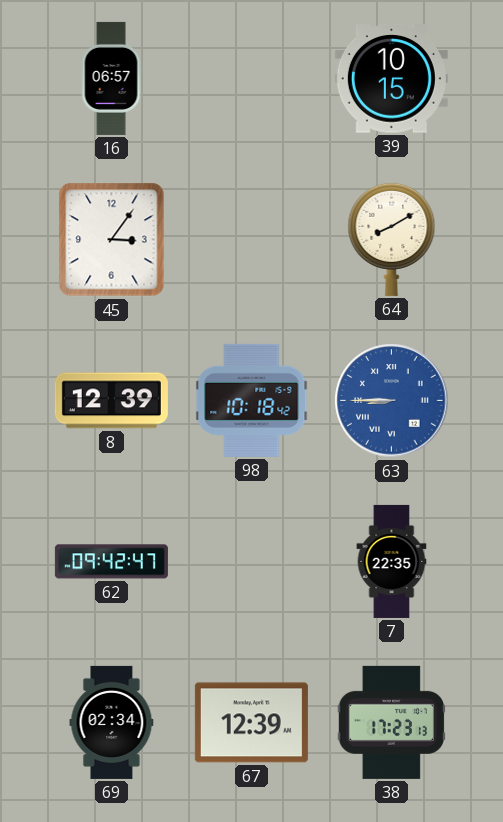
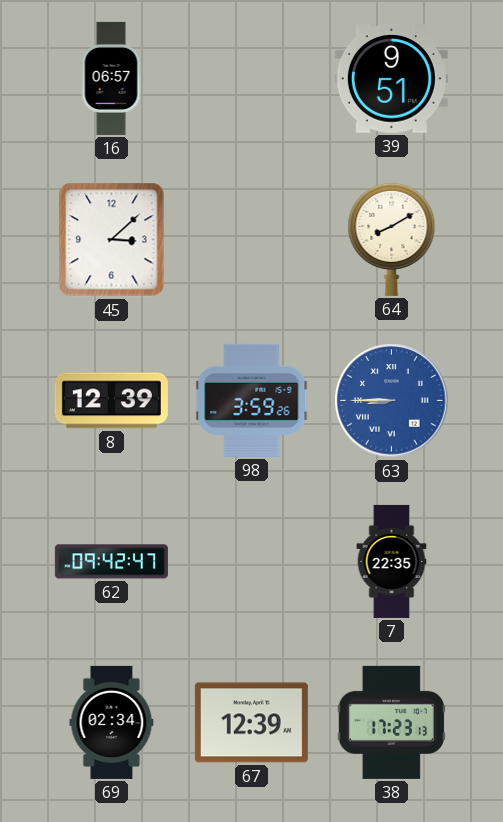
39: 10:15 -> 9:51 (391, 79)
45: 3:06 -> 3:08 (112, 240)
98: 10:18 -> 3:59 (252, 400)
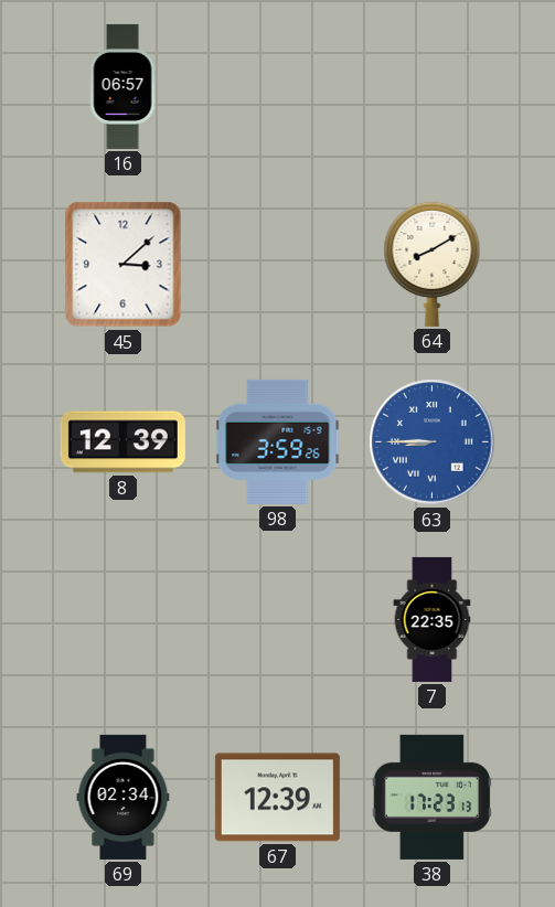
39: 9:51 -> none (391, 79)
62: 09:42 -> none (111, 562)
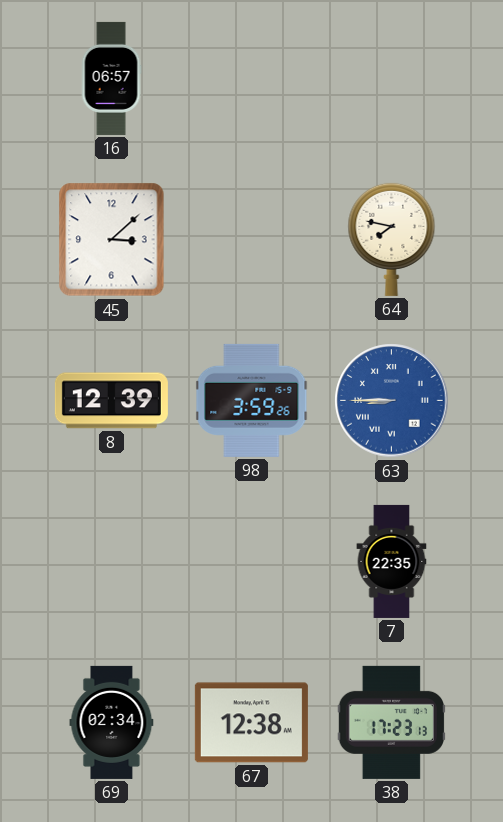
64: 8:10 -> 7:47 (392, 239)
67: 12:39 -> 12:38 (251, 723)
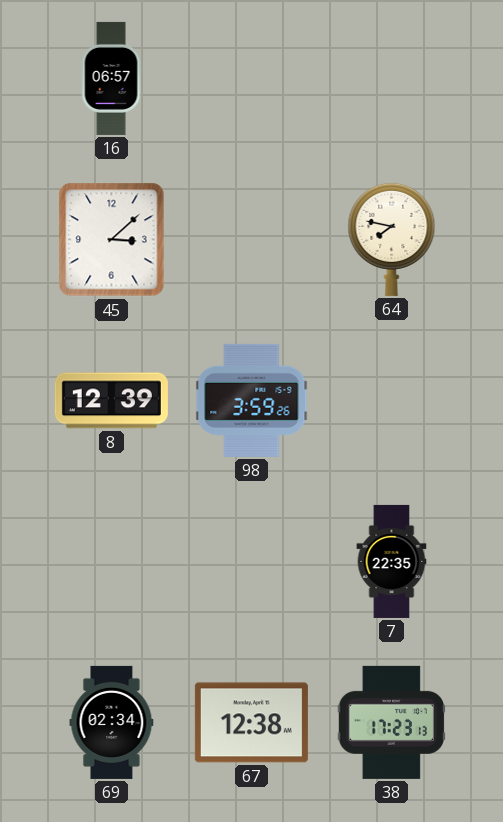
63: 8:45 -> none (392, 401)
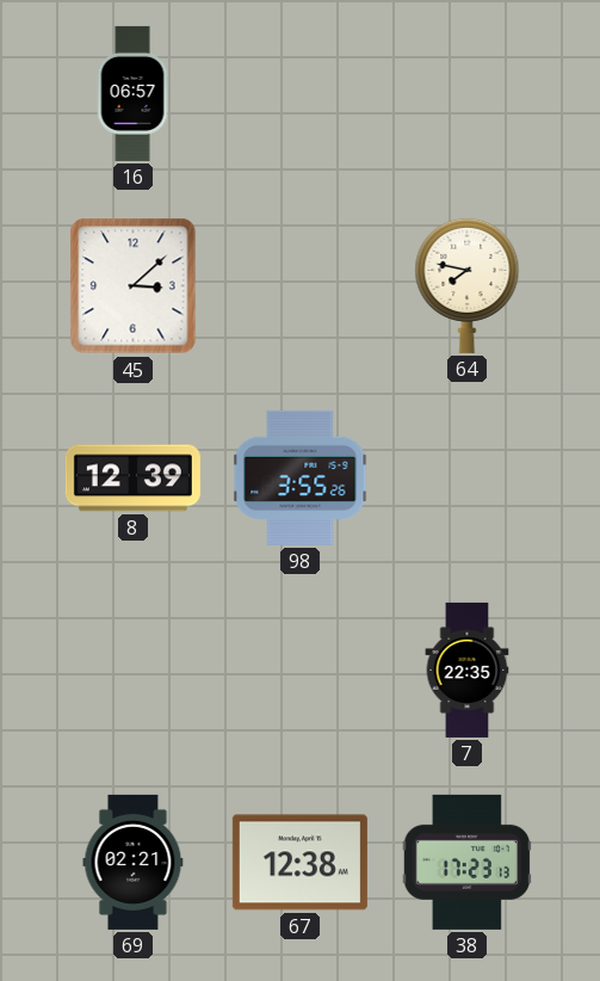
98: 3:59 -> 3:55 (301, 477)
69: 02:34 -> 02:21 (134, 862)
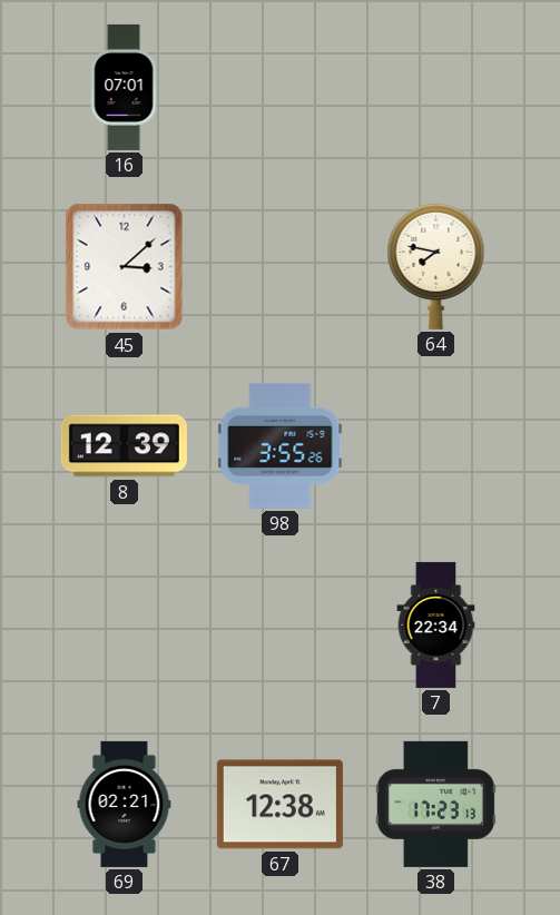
16: 06:57 -> 07:01 (124, 87)
7: 22:35 -> 22:34 (436, 624)
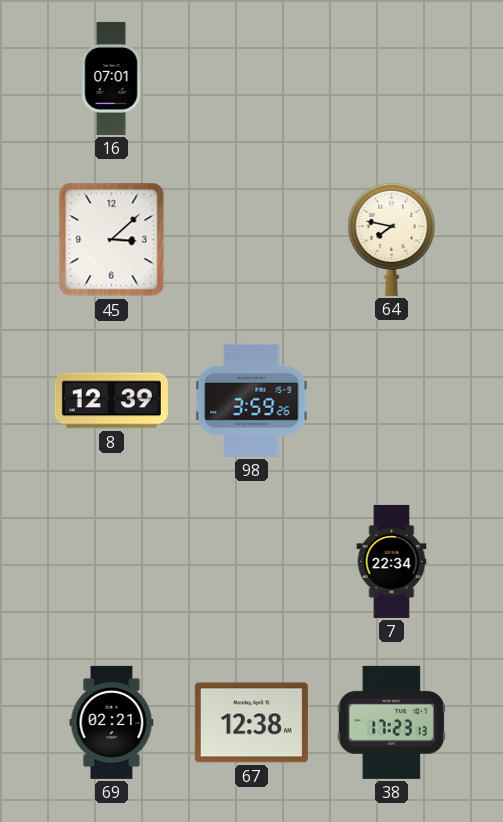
98: 3:55 -> 3:59 (252, 400)
